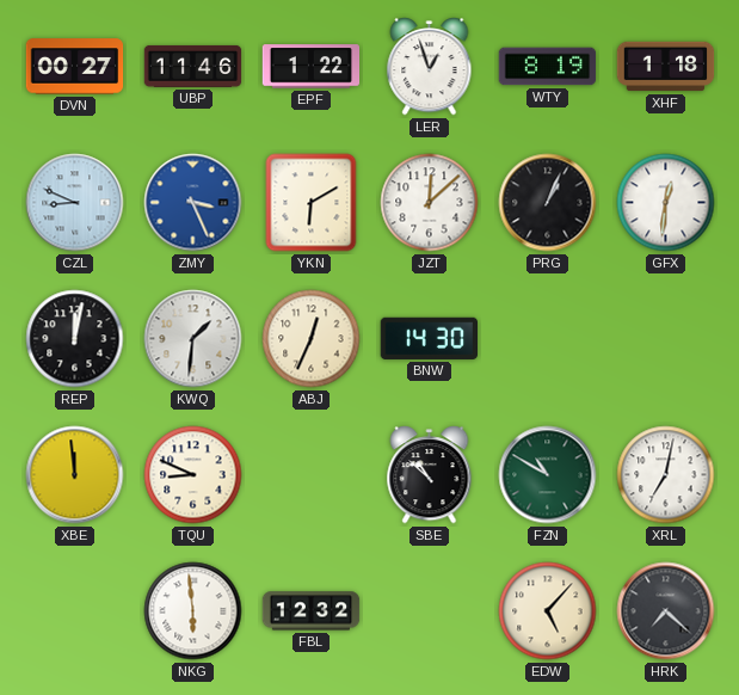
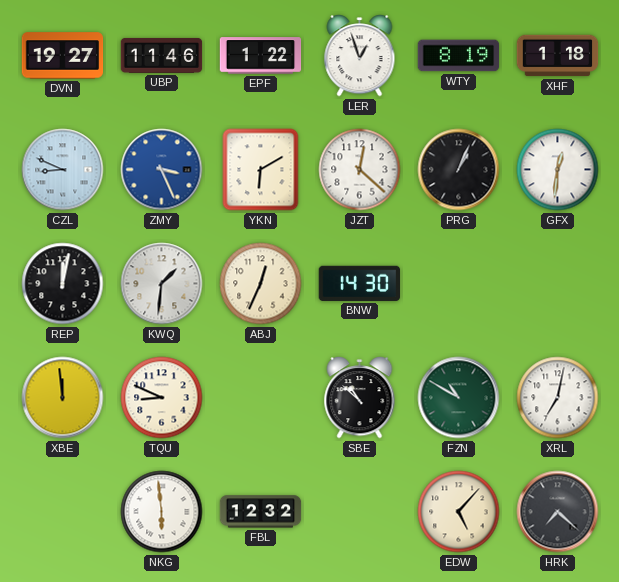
DVN: 00:27 -> 19:27 (63, 56)
JZT: 12:08 -> 12:22 (360, 170)
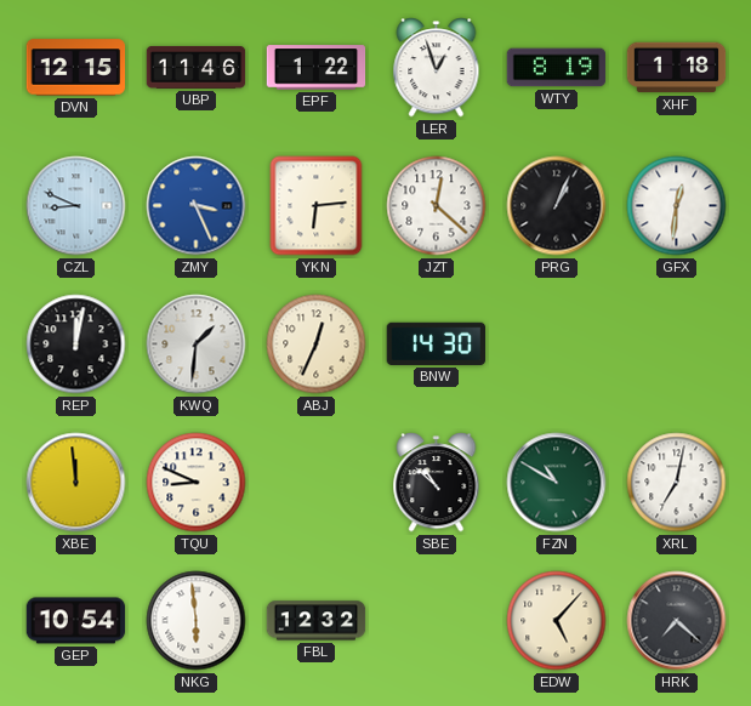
DVN: 19:27 -> 12:15 (76, 68)
YKN: 6:10 -> 6:14 (317, 206)
GEP: none -> 10:54 (76, 621)
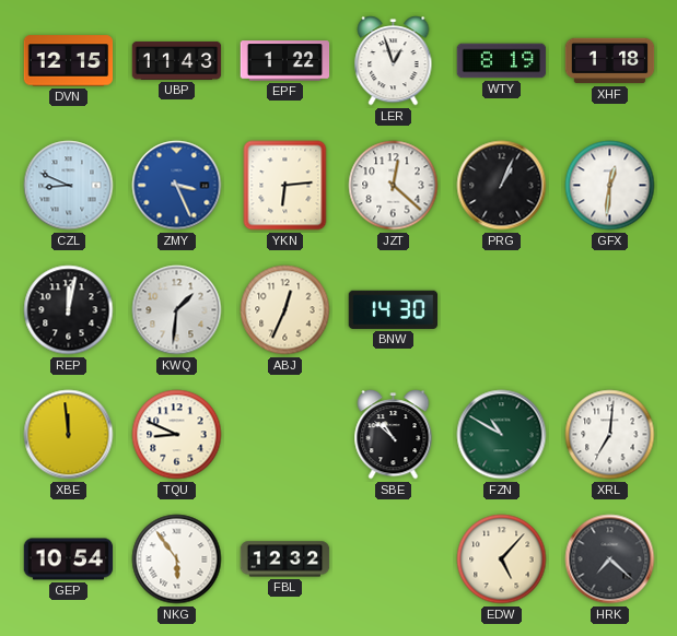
UBP: 11:46 -> 11:43 (177, 60)
XRL: 7:02 -> 7:01 (610, 435)
NKG: 5:59 -> 5:54 (177, 560)
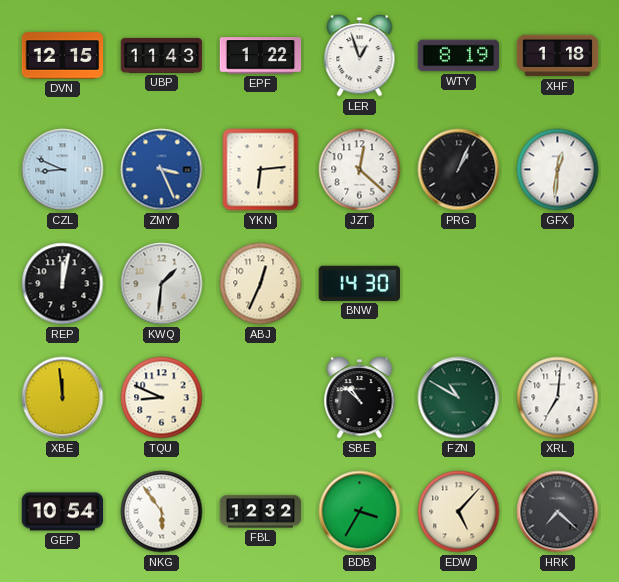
BDB: none -> 3:35 (360, 512)
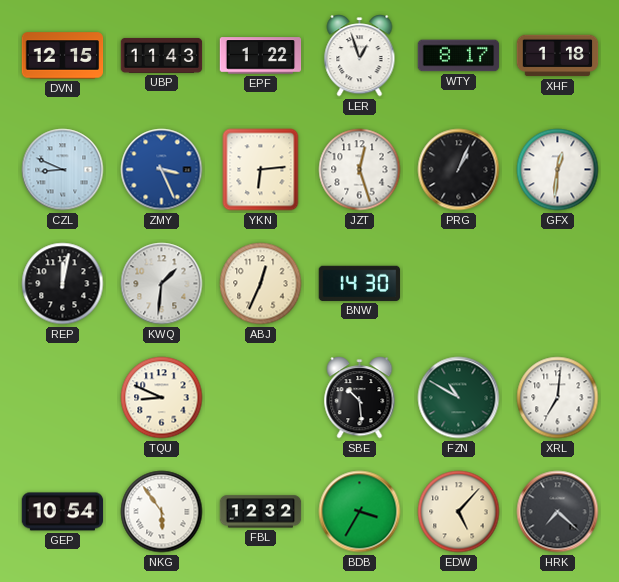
WTY: 8:19 -> 8:17 (459, 56)
JZT: 12:22 -> 12:27 (360, 170)
XBE: 11:59 -> none (63, 398)
SBE: 10:52 -> 10:29 (360, 398)
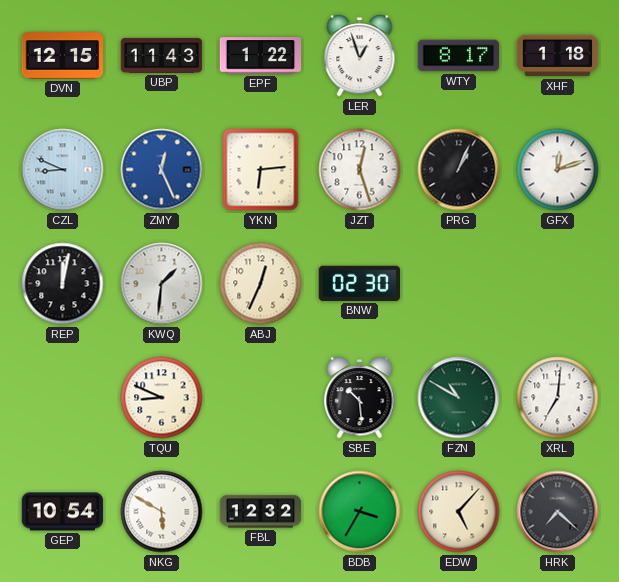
ZMY: 3:26 -> 12:26 (162, 170)
GFX: 12:31 -> 12:12 (558, 170)
BNW: 14:30 -> 02:30 (359, 283)
NKG: 5:54 -> 5:50 (162, 512)
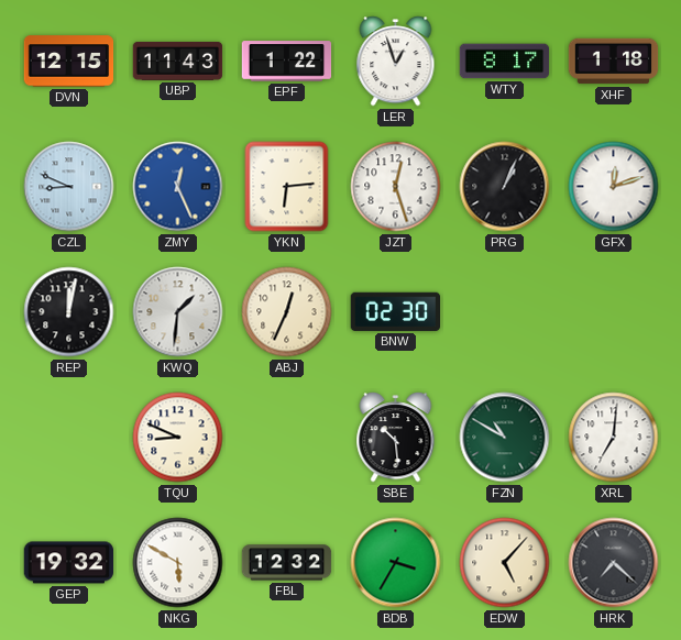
GEP: 10:54 -> 19:32 (69, 563)
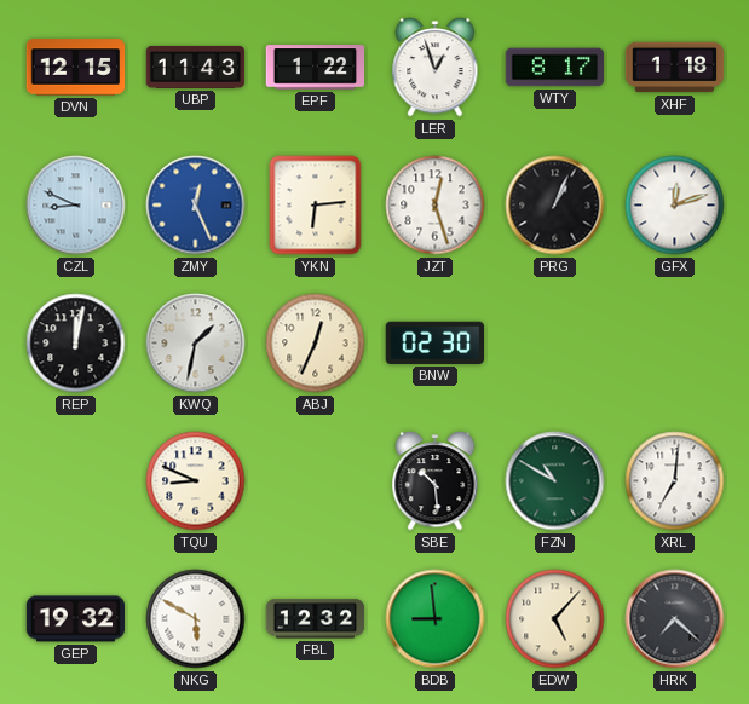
KWQ: 1:31 -> 1:32 (196, 344)
BDB: 3:35 -> 8:59 (436, 619)
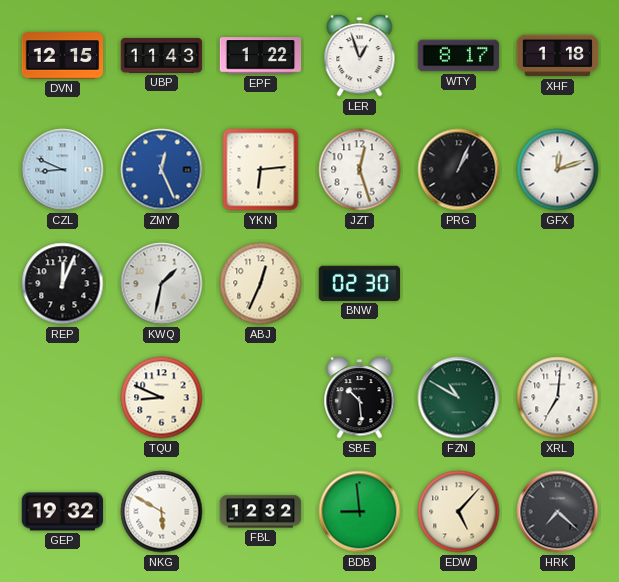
REP: 12:02 -> 12:04 (63, 284)
